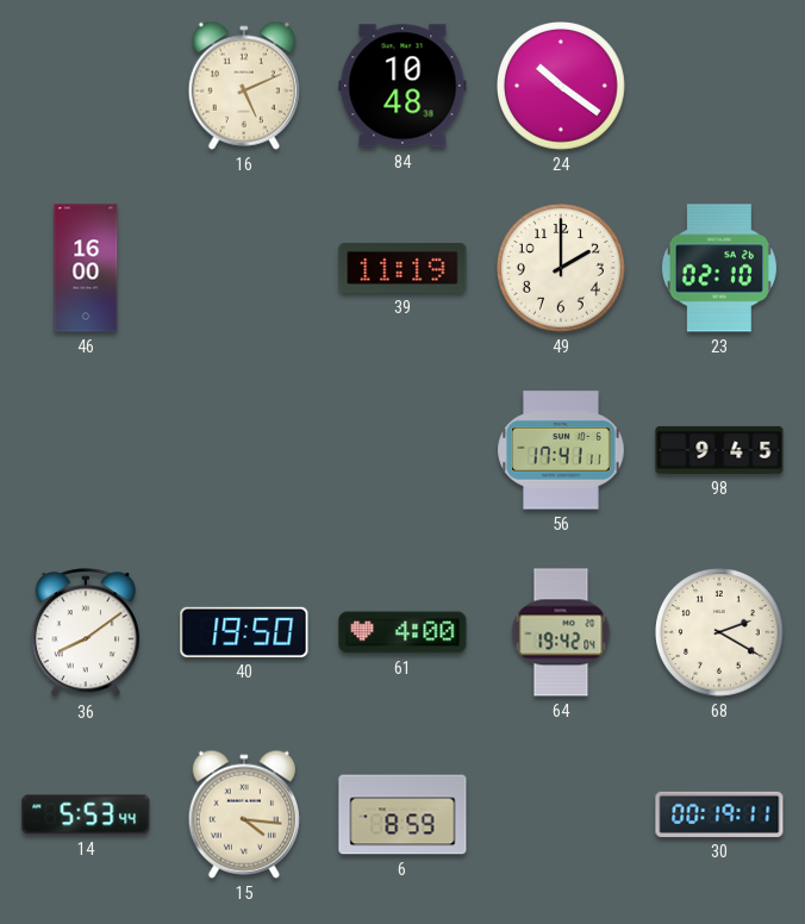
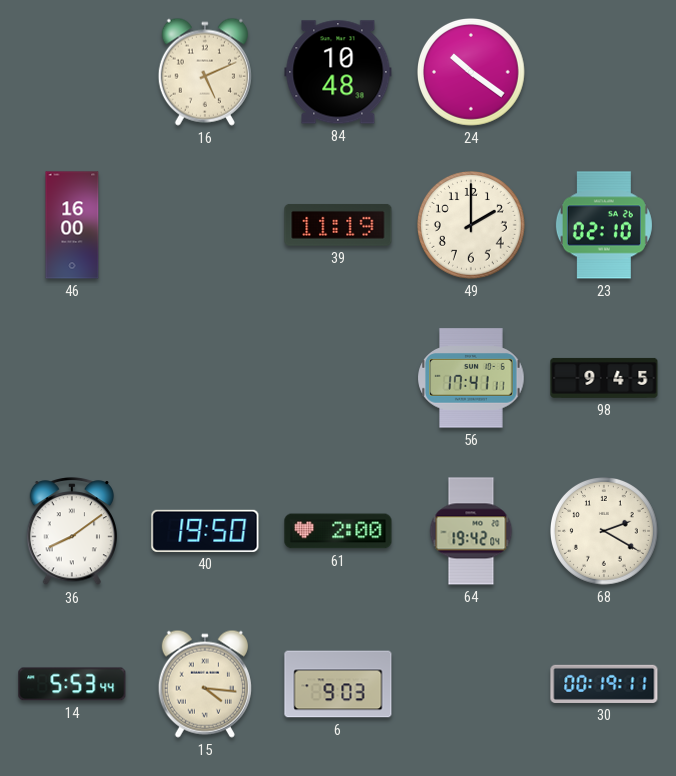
61: 4:00 -> 2:00 (338, 531)
6: 8:59 -> 9:03 (338, 684)
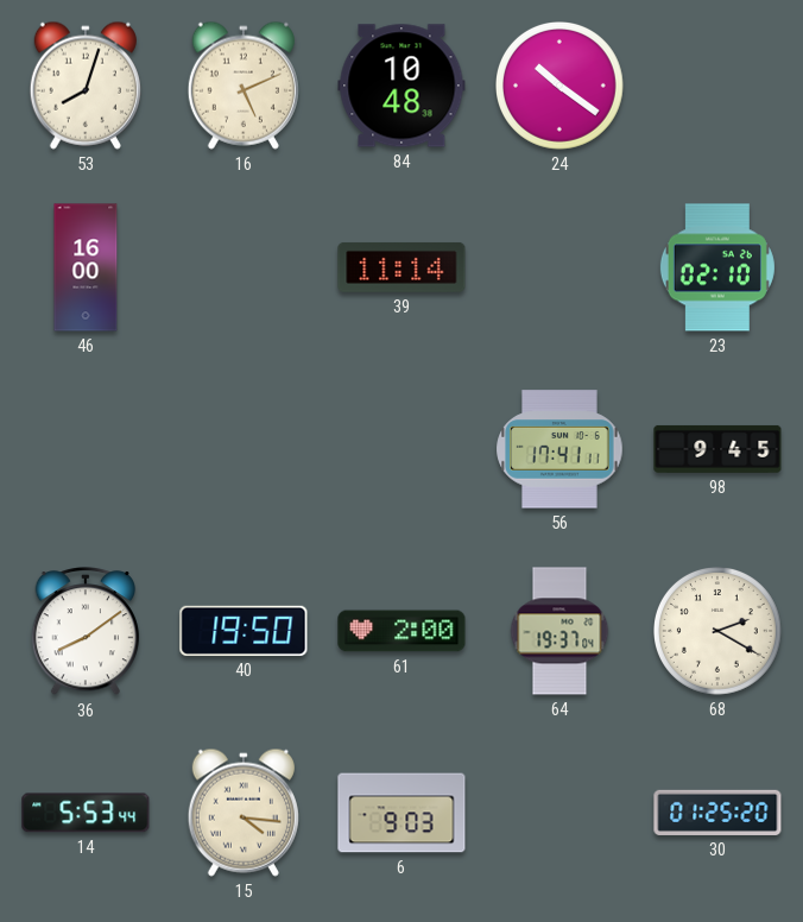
53: none -> 8:03 (86, 86)
39: 11:19 -> 11:14 (401, 267)
49: 2:00 -> none (472, 226)
64: 19:42 -> 19:37 (559, 631)
30: 00:19 -> 01:25 (717, 813)
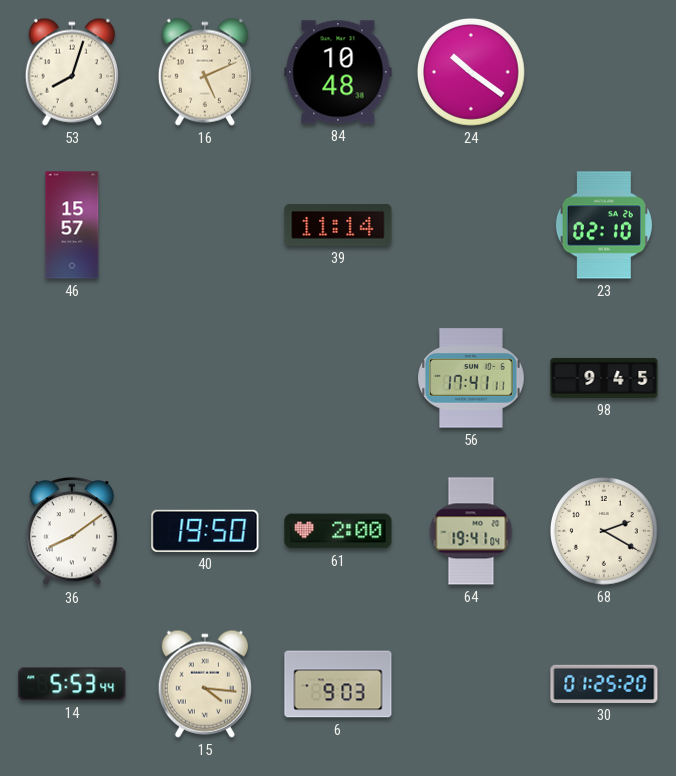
46: 16:00 -> 15:57 (72, 225)
64: 19:37 -> 19:41 (471, 531)
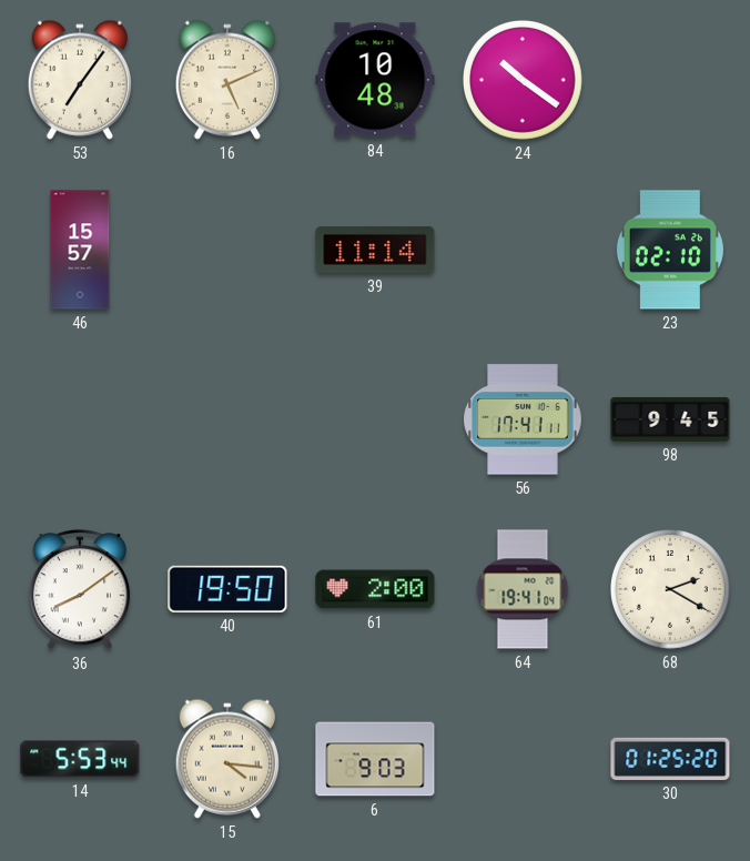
53: 8:03 -> 7:06 (80, 80)
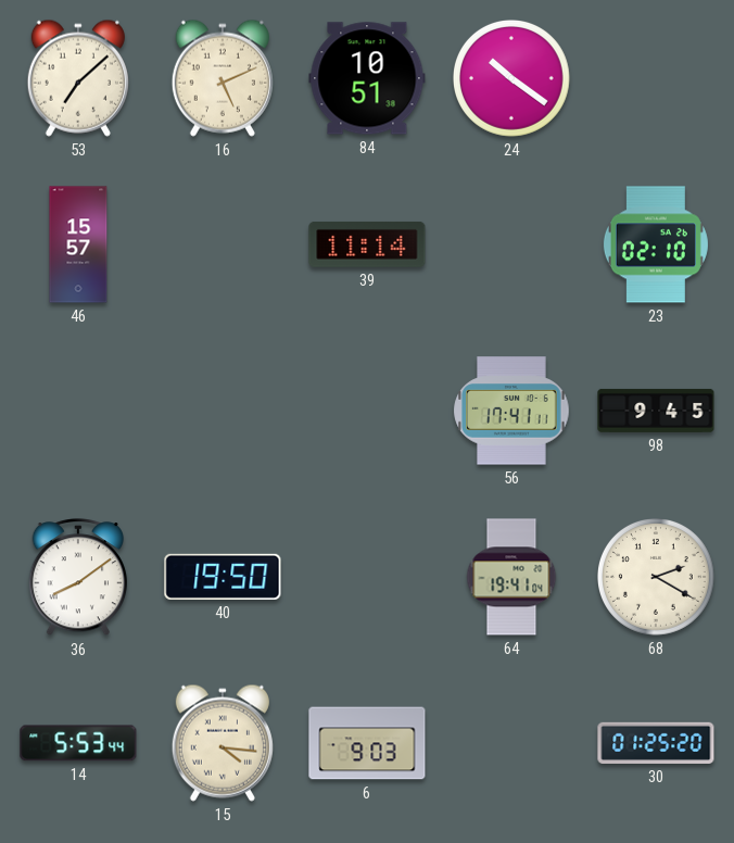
53: 7:06 -> 7:08 (78, 78)
84: 10:48 -> 10:51 (367, 78)
61: 2:00 -> none (375, 589)
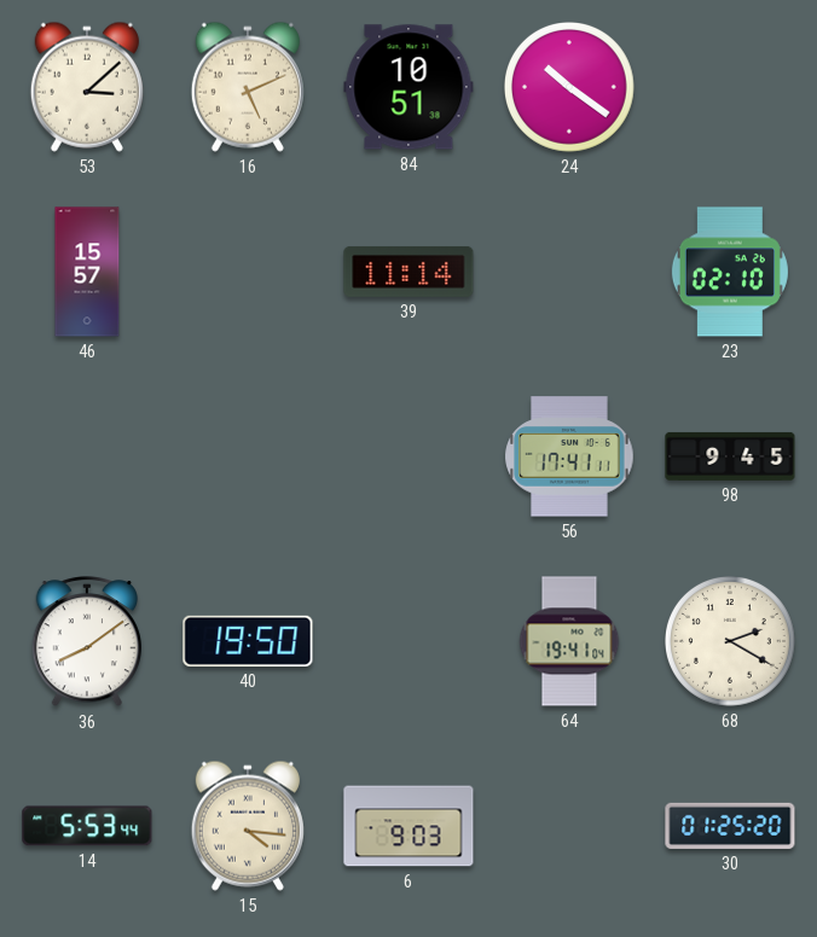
53: 7:08 -> 3:08 (87, 87)
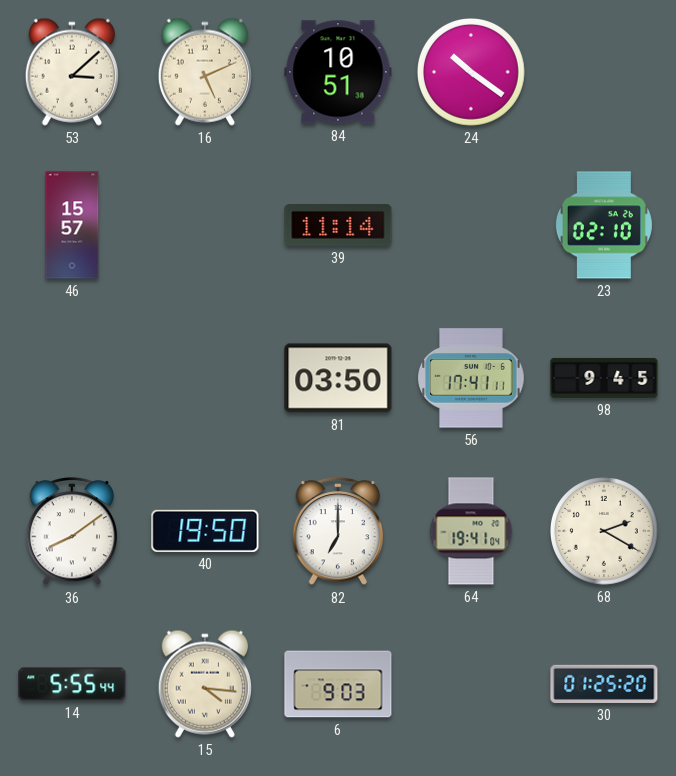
81: none -> 03:50 (338, 378)
82: none -> 7:00 (338, 532)
14: 5:53 -> 5:55 (72, 684)
